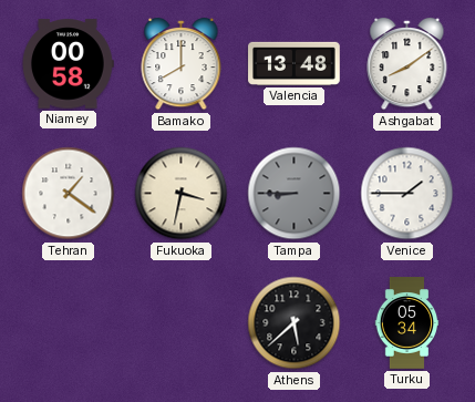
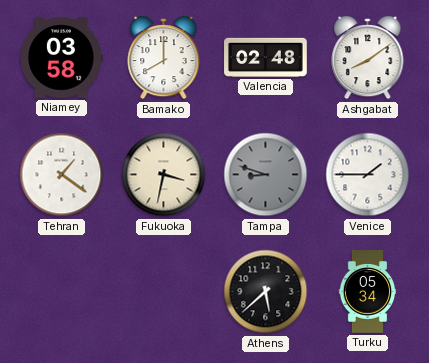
Niamey: 00:58 -> 03:58 (61, 58)
Valencia: 13:48 -> 02:48 (266, 57)
Tampa: 8:45 -> 8:48 (266, 175)
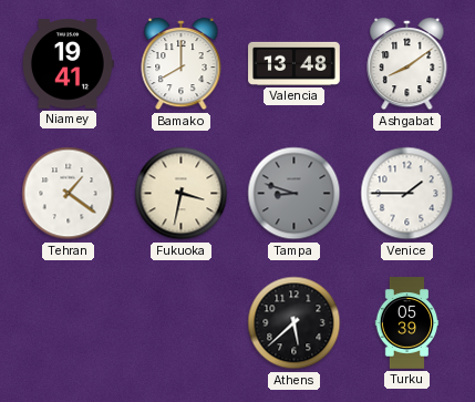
Niamey: 03:58 -> 19:41 (68, 64)
Valencia: 02:48 -> 13:48 (295, 63)
Turku: 05:34 -> 05:39 (407, 323)
